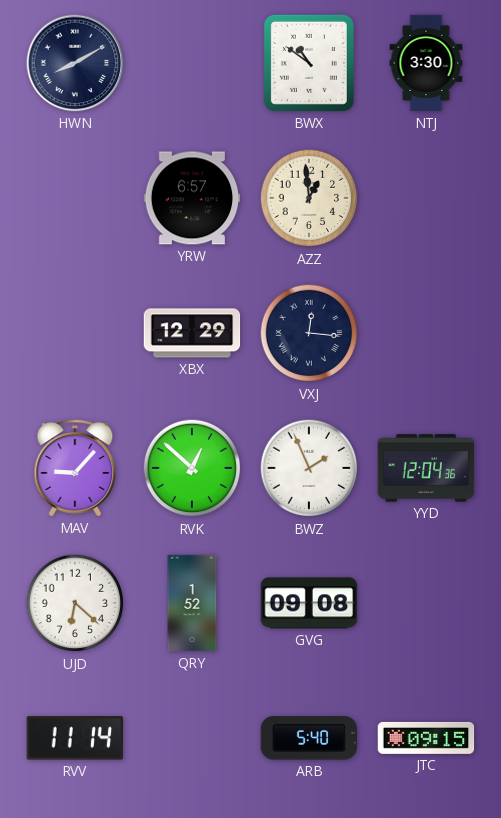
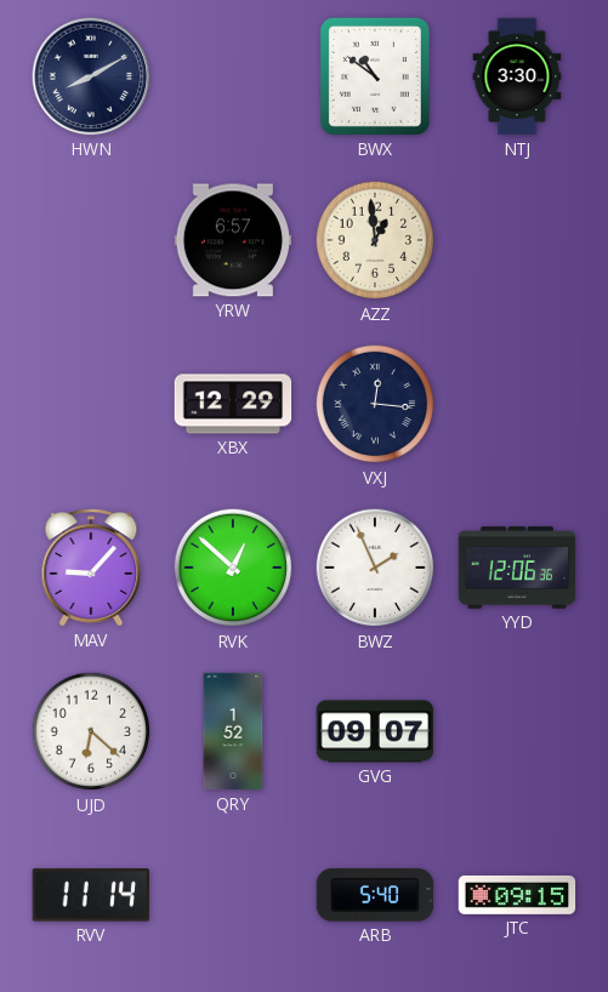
YYD: 12:04 -> 12:06 (517, 568)
GVG: 09:08 -> 09:07 (375, 731)
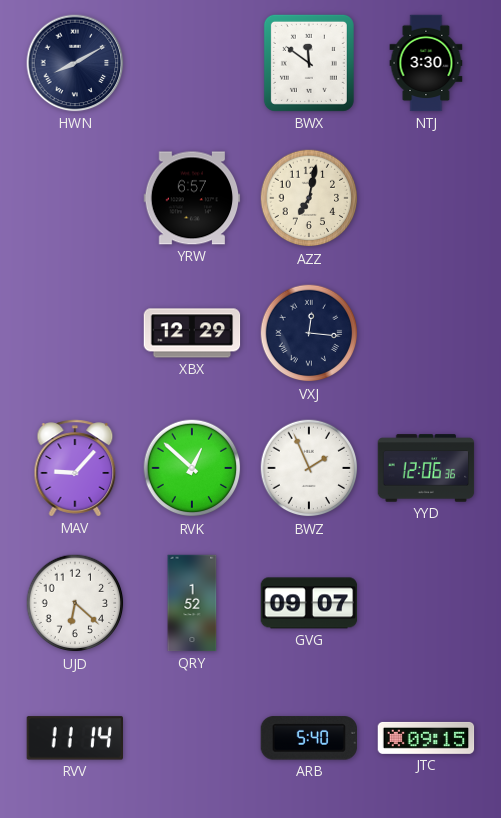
BWX: 10:51 -> 11:51 (309, 63)
AZZ: 12:59 -> 7:02 (309, 198)
